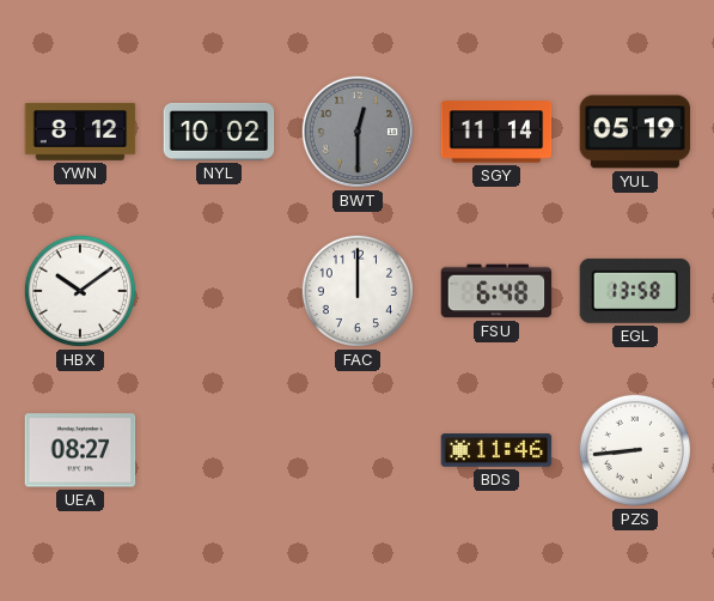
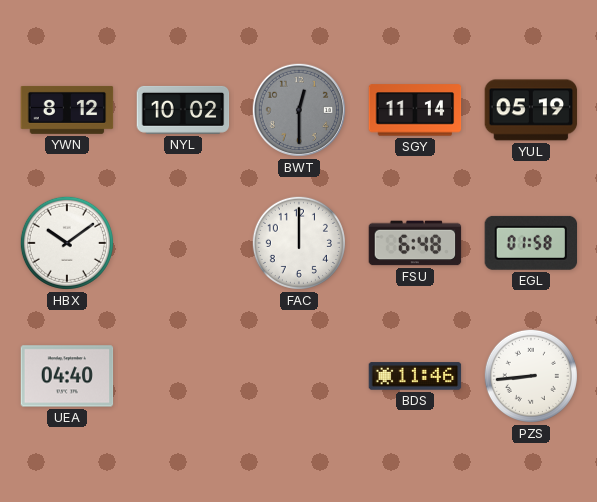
EGL: 13:58 -> 01:58 (531, 243)
UEA: 08:27 -> 04:40 (67, 376)
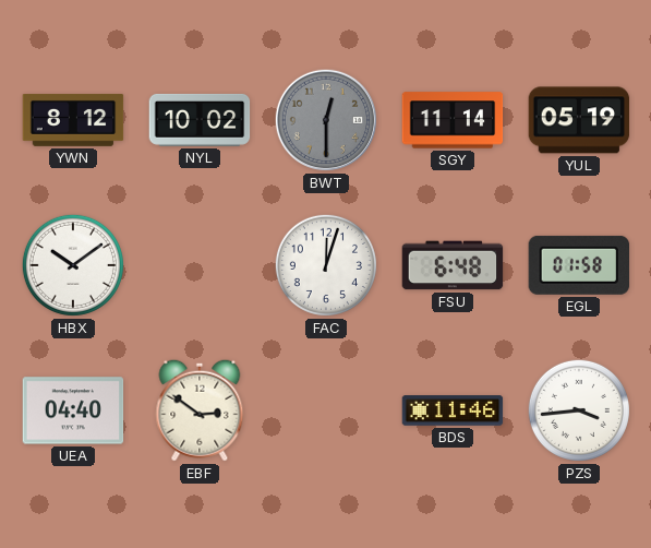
FAC: 12:00 -> 12:03 (326, 265)
EBF: none -> 2:51 (200, 410)
PZS: 8:44 -> 3:44 (579, 410)
